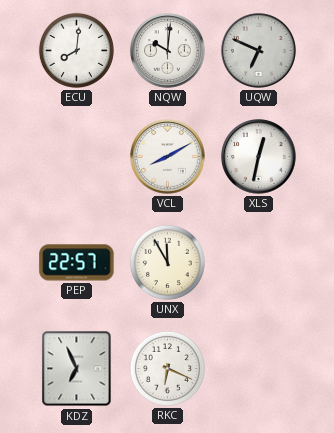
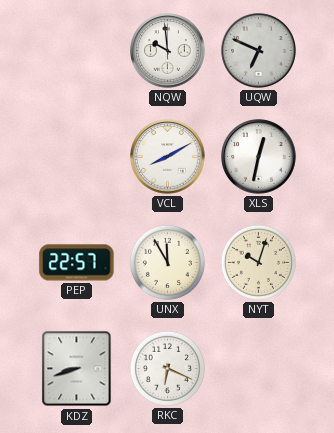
ECU: 8:01 -> none (76, 50)
NQW: 10:01 -> 9:59 (168, 51)
NYT: none -> 10:03 (258, 262)
KDZ: 6:56 -> 8:42 (77, 369)
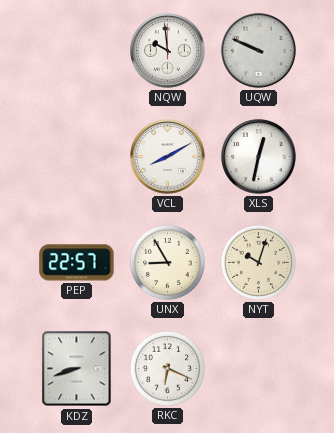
UQW: 6:49 -> 9:49 (259, 51)
UNX: 11:55 -> 8:55 (167, 262)
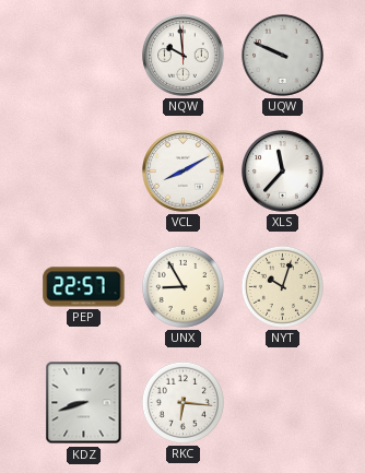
XLS: 12:32 -> 11:37 (283, 172)
RKC: 6:19 -> 6:16 (182, 402)
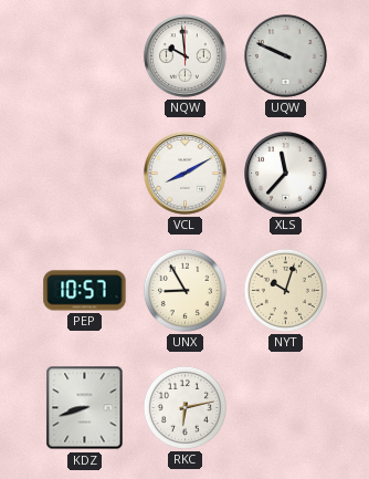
PEP: 22:57 -> 10:57 (85, 291)
RKC: 6:16 -> 6:13 (184, 407)
